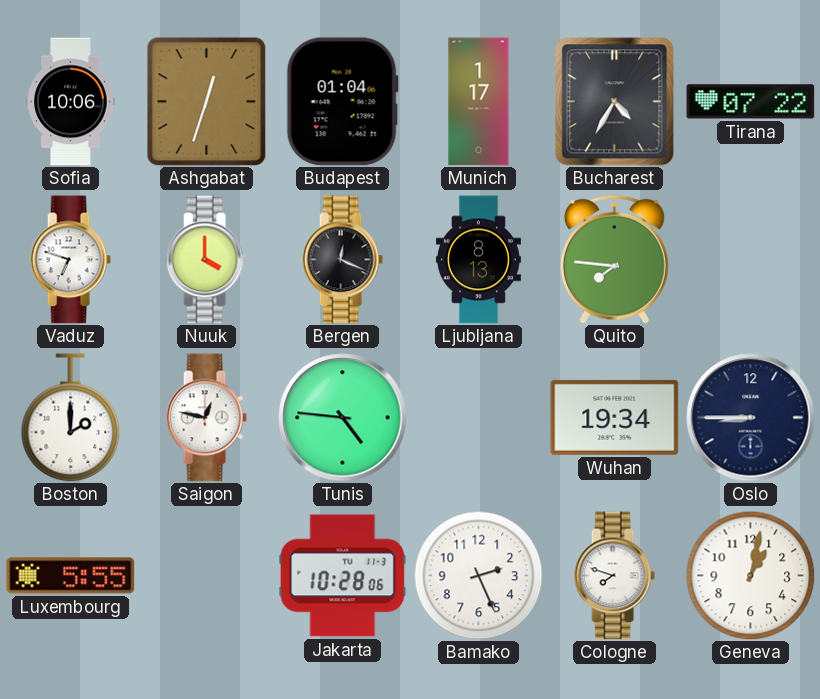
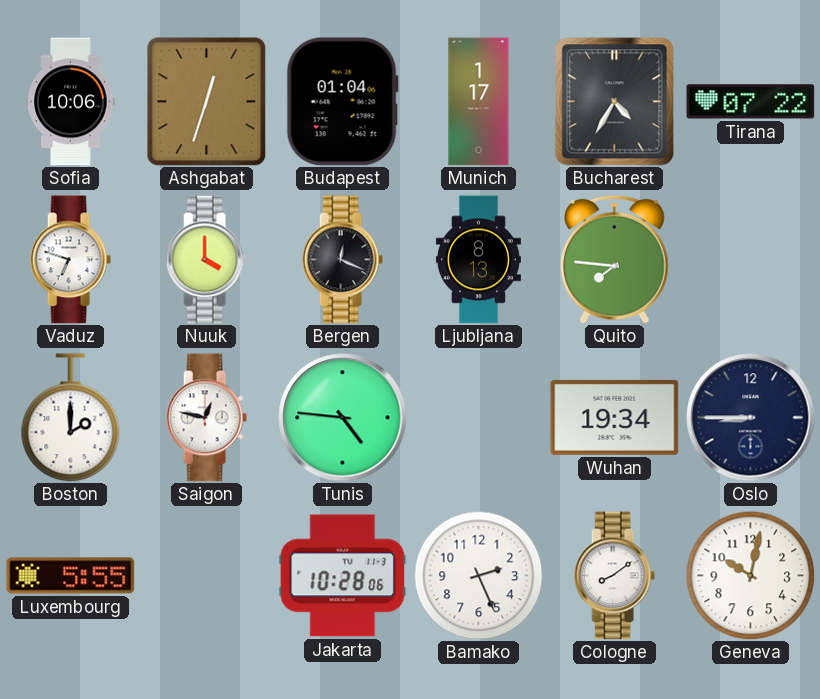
Cologne: 7:48 -> 8:09 (614, 576)
Geneva: 1:02 -> 10:02 (750, 575)
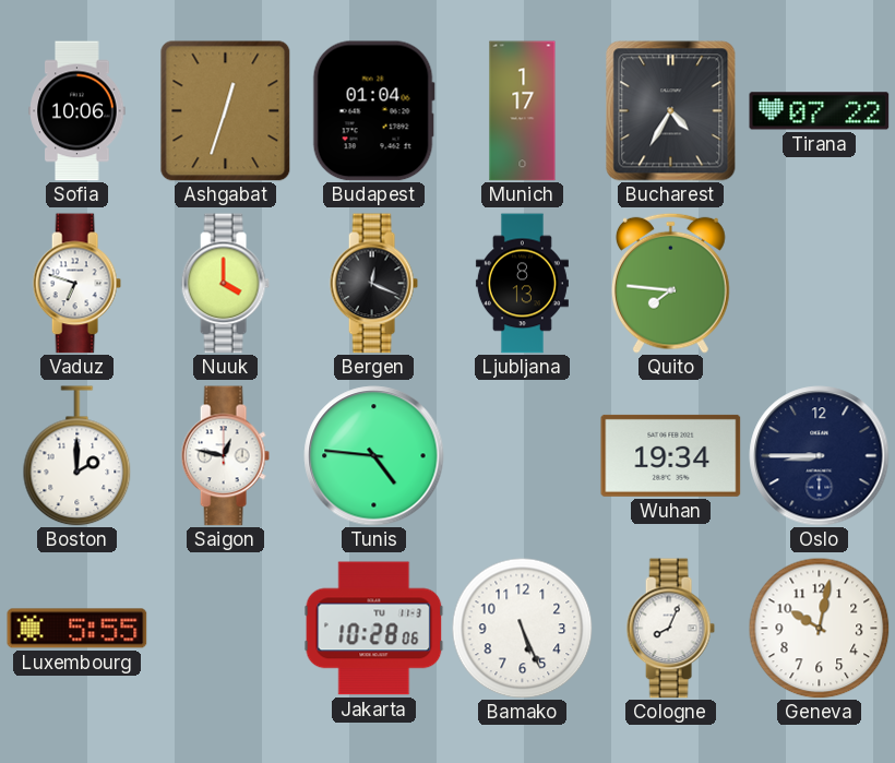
Bamako: 2:26 -> 5:26 (522, 628)
Cologne: 8:09 -> 8:04 (670, 629)
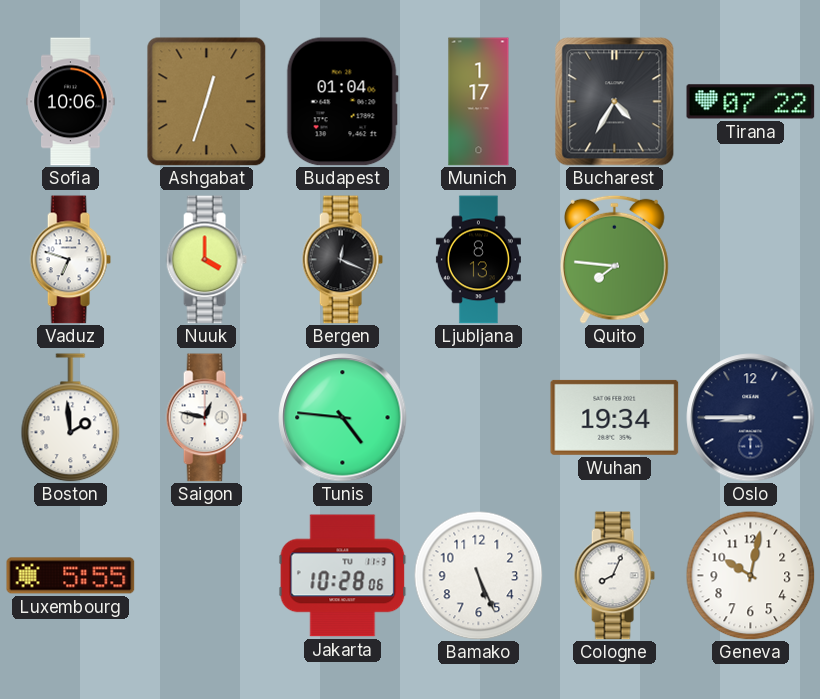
Boston: 2:00 -> 1:59 (71, 418)
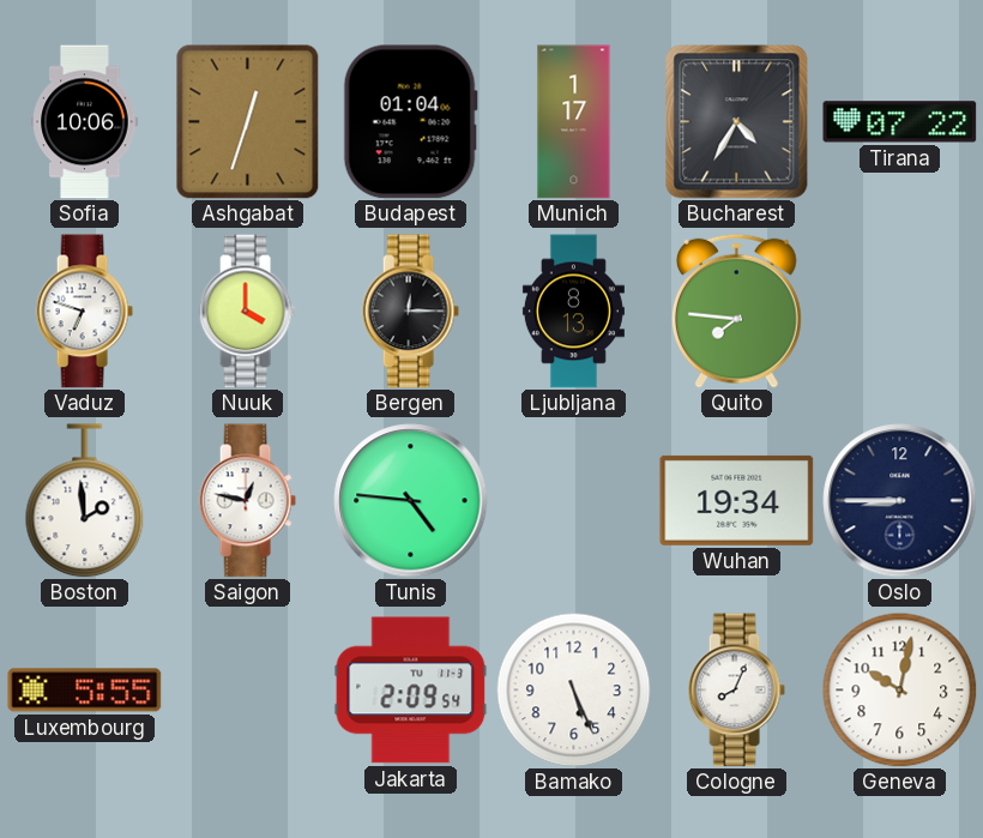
Bergen: 12:19 -> 12:15 (410, 312)
Jakarta: 10:28 -> 2:09 (411, 691)
